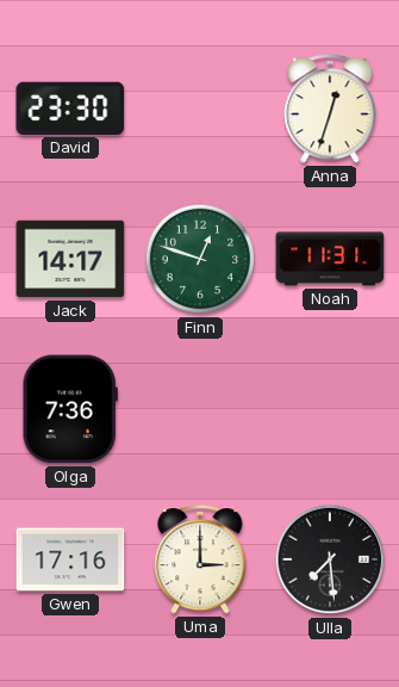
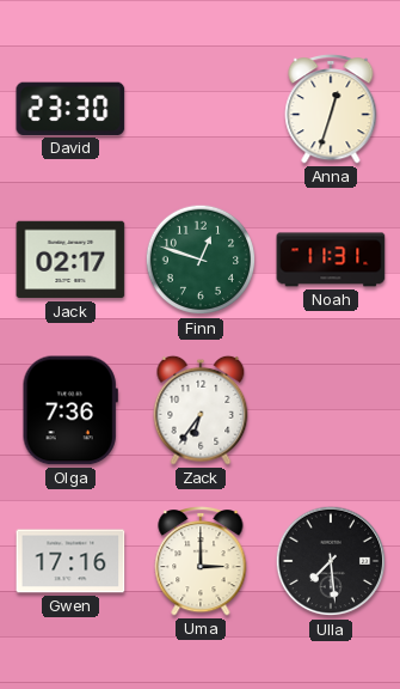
Jack: 14:17 -> 02:17 (70, 260)
Zack: none -> 6:36 (201, 410)
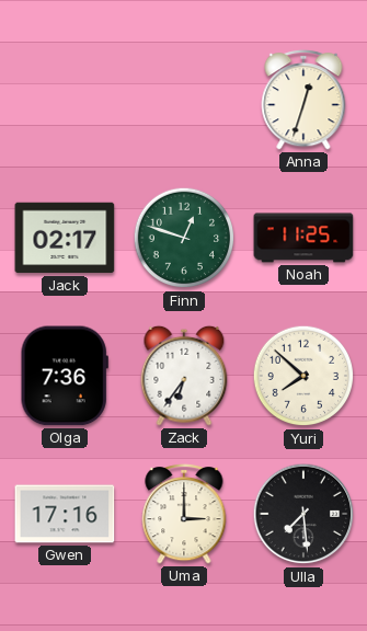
David: 23:30 -> none (70, 109)
Noah: 11:31 -> 11:25 (303, 238)
Yuri: none -> 7:52 (303, 376)
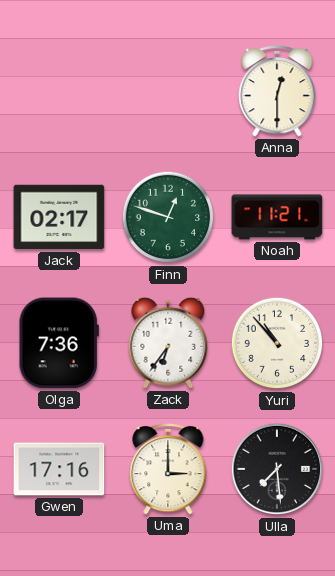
Anna: 12:33 -> 12:30 (277, 91)
Noah: 11:25 -> 11:21 (277, 217)
Yuri: 7:52 -> 10:53 (277, 343)
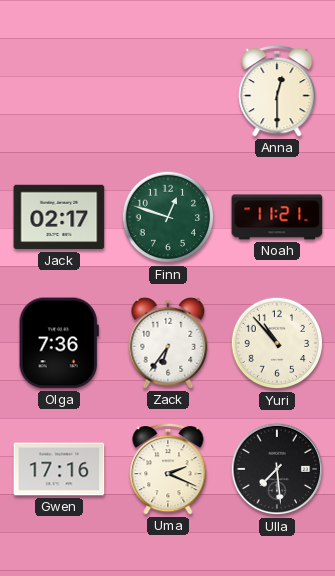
Uma: 3:00 -> 2:19 (168, 469)
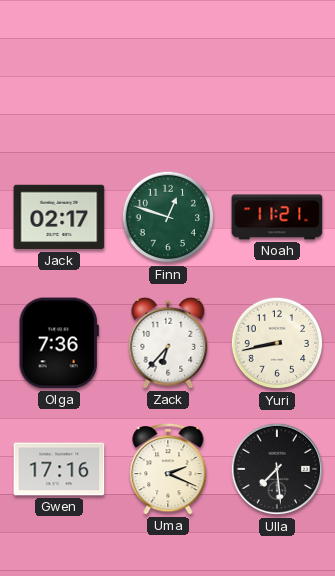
Anna: 12:30 -> none (277, 91)
Zack: 6:36 -> 6:37 (168, 343)
Yuri: 10:53 -> 8:43 (277, 343)
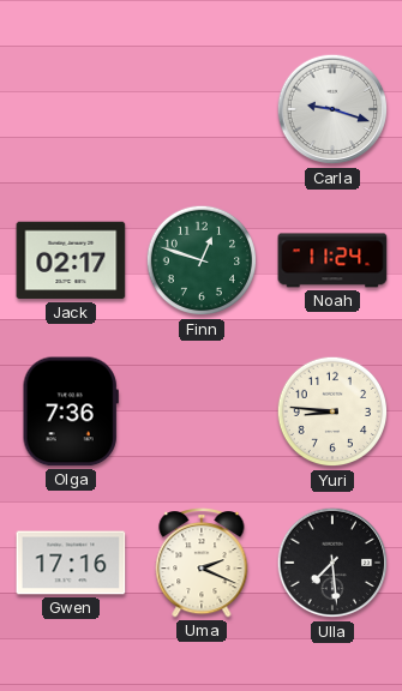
Carla: none -> 9:18 (332, 109)
Noah: 11:21 -> 11:24 (332, 260)
Zack: 6:37 -> none (168, 343)
Yuri: 8:43 -> 8:46 (332, 411)
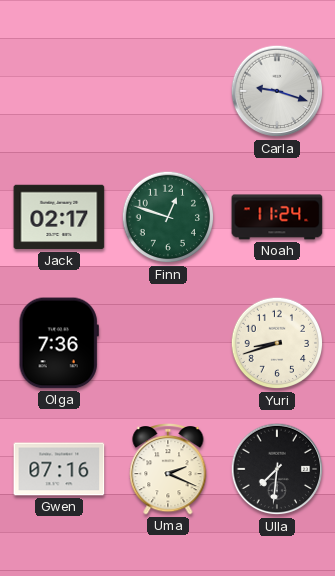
Yuri: 8:46 -> 8:42 (277, 343)
Gwen: 17:16 -> 07:16 (59, 469)
Ulla: 7:29 -> 7:31 (277, 469)
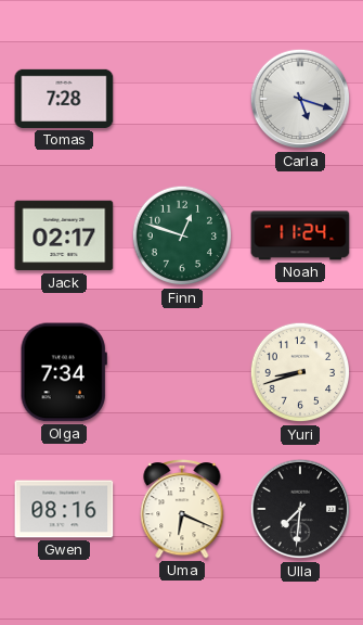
Tomas: none -> 7:28 (64, 99)
Carla: 9:18 -> 5:18 (300, 99)
Olga: 7:36 -> 7:34 (64, 372)
Gwen: 07:16 -> 08:16 (64, 509)
Uma: 2:19 -> 6:19 (182, 509)
